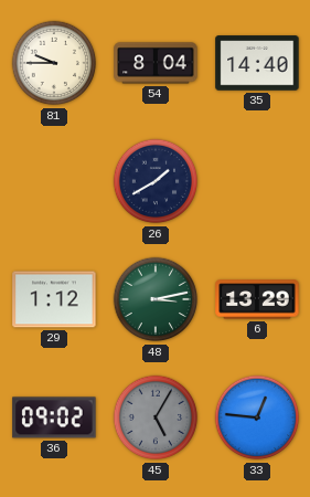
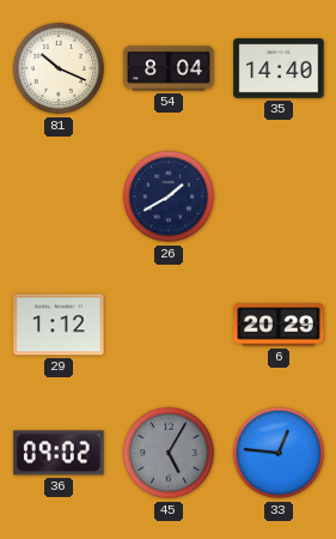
81: 9:45 -> 10:19 (59, 68)
48: 3:13 -> none (156, 299)
6: 13:29 -> 20:29 (279, 325)
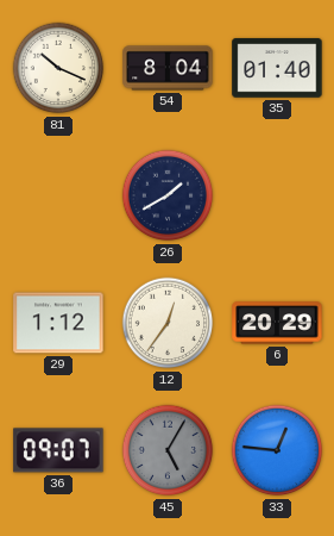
35: 14:40 -> 01:40 (277, 68)
12: none -> 12:36 (168, 323)
36: 09:02 -> 09:07 (58, 450)
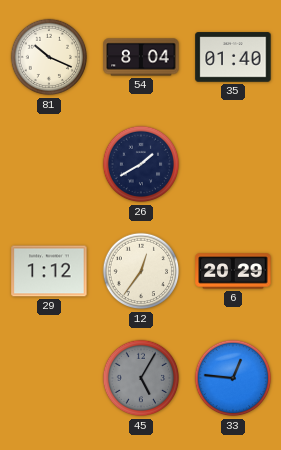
36: 09:07 -> none (58, 450)
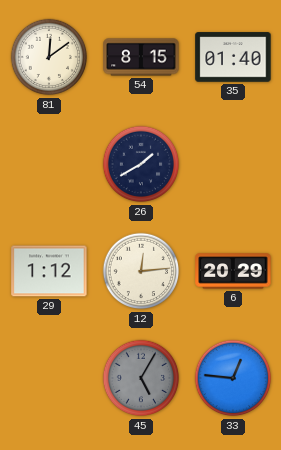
81: 10:19 -> 12:09 (49, 57)
54: 8:04 -> 8:15 (141, 57)
12: 12:36 -> 12:14 (141, 271)
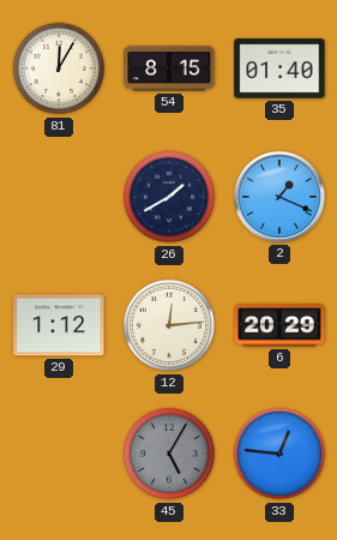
81: 12:09 -> 12:05 (59, 68)
2: none -> 1:19 (279, 197)
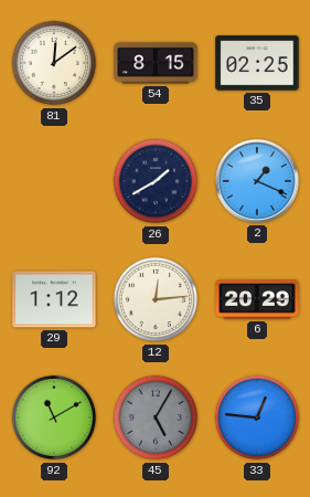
81: 12:05 -> 12:09 (54, 63)
35: 01:40 -> 02:25 (257, 63)
92: none -> 11:10 (54, 417)
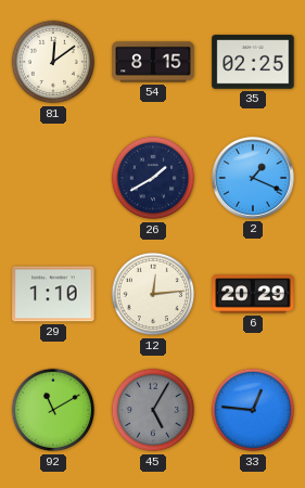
29: 1:12 -> 1:10 (53, 294)
